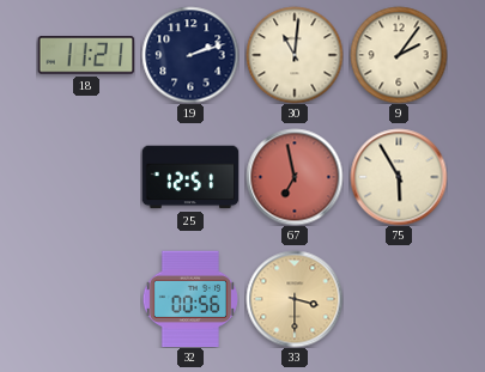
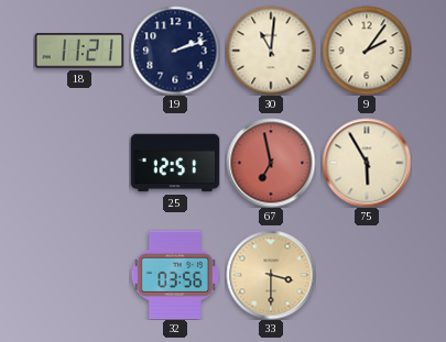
32: 00:56 -> 03:56 (175, 275)
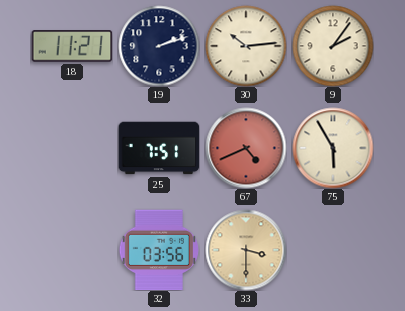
30: 11:01 -> 10:14 (246, 46)
25: 12:51 -> 7:51 (159, 148)
67: 6:58 -> 4:41 (246, 148)
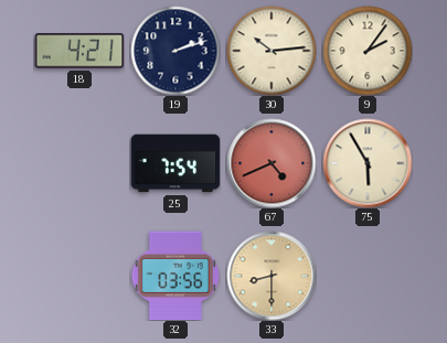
18: 11:21 -> 4:21 (79, 51)
25: 7:51 -> 7:54 (175, 163)
33: 3:30 -> 8:30 (272, 276)
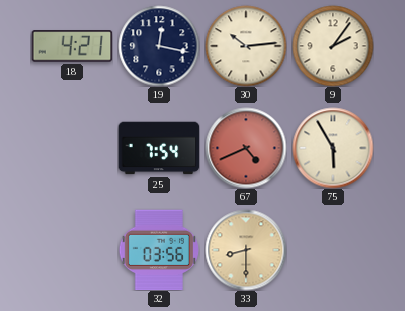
19: 2:12 -> 12:17 (159, 46)
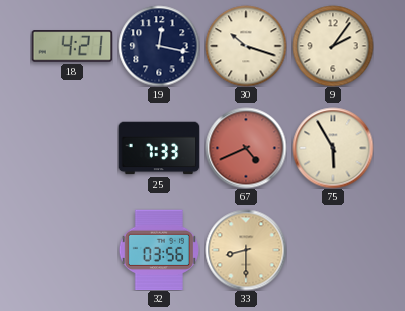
30: 10:14 -> 10:18 (246, 46)
25: 7:54 -> 7:33 (159, 148)
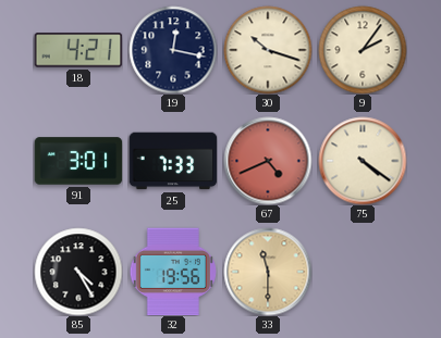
91: none -> 3:01 (78, 161)
75: 5:55 -> 4:21 (363, 161)
85: none -> 4:25 (78, 272)
32: 03:56 -> 19:56 (173, 272)
33: 8:30 -> 11:30 (268, 272)
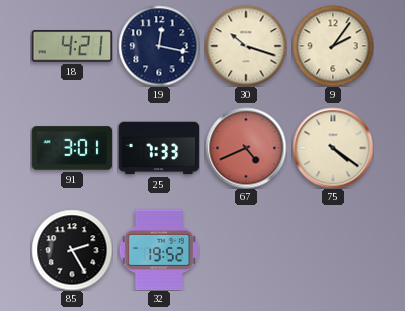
85: 4:25 -> 2:25 (72, 250)
32: 19:56 -> 19:52 (159, 250)
33: 11:30 -> none (268, 272)
